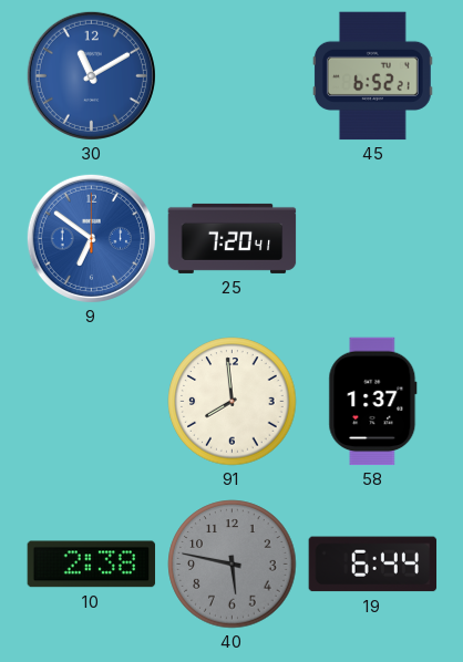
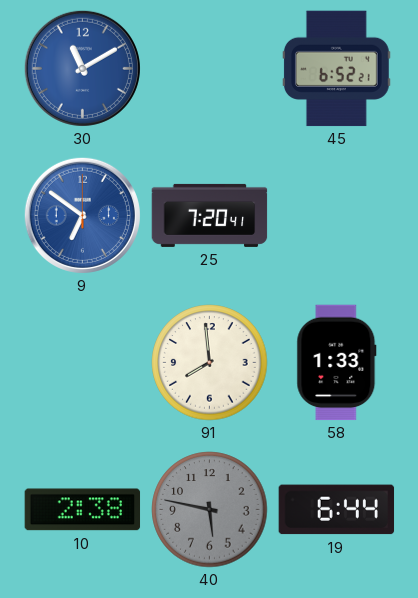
58: 1:37 -> 1:33 (337, 363)
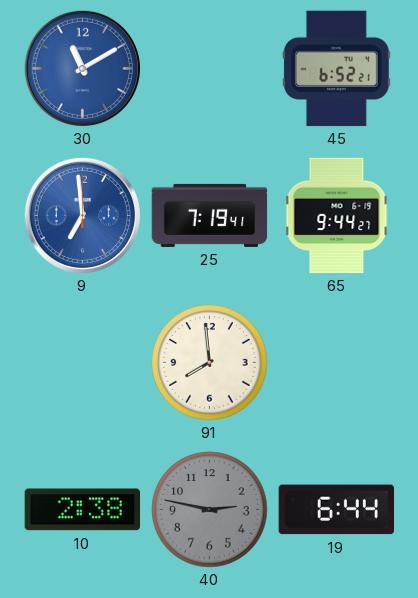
9: 6:51 -> 6:59 (82, 215)
25: 7:20 -> 7:19 (210, 215)
65: none -> 9:44 (337, 216)
58: 1:33 -> none (337, 363)
40: 5:47 -> 2:47 (210, 510)
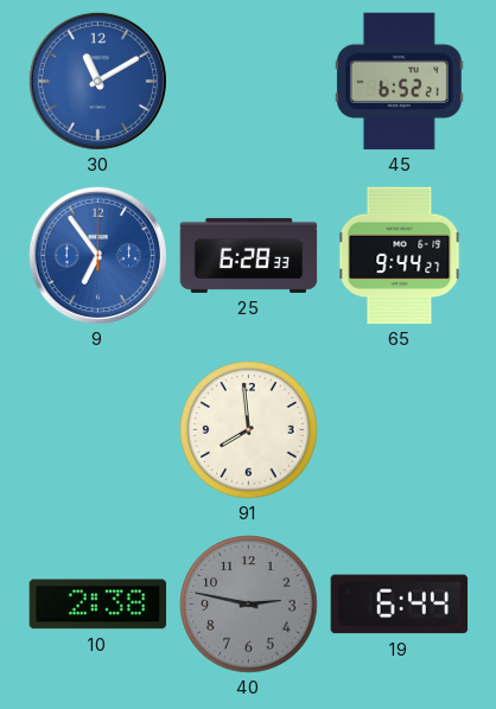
9: 6:59 -> 6:54 (97, 255)
25: 7:19 -> 6:28 (249, 255)
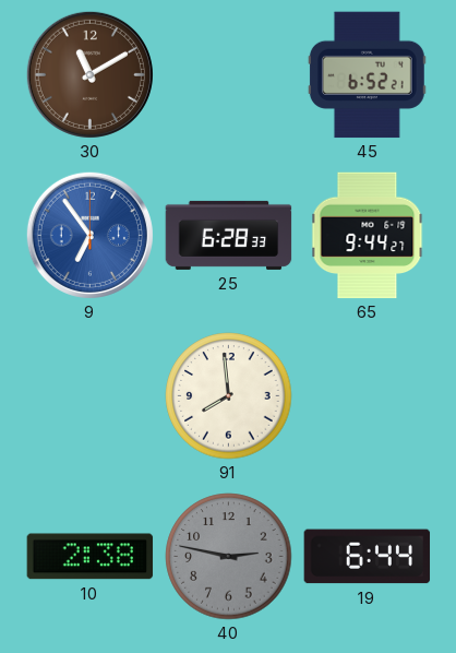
30 dial: blue -> brown (89, 74)
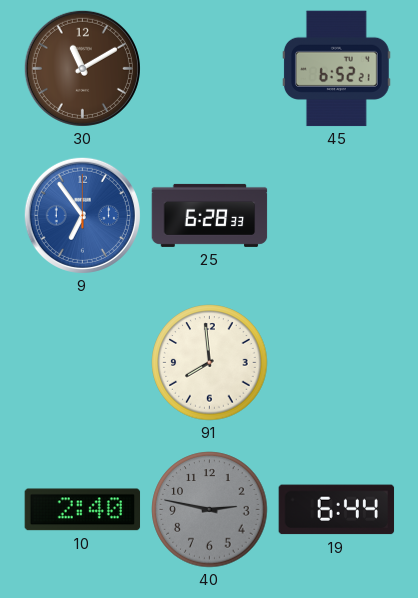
65: 9:44 -> none (368, 236)
10: 2:38 -> 2:40 (83, 510)
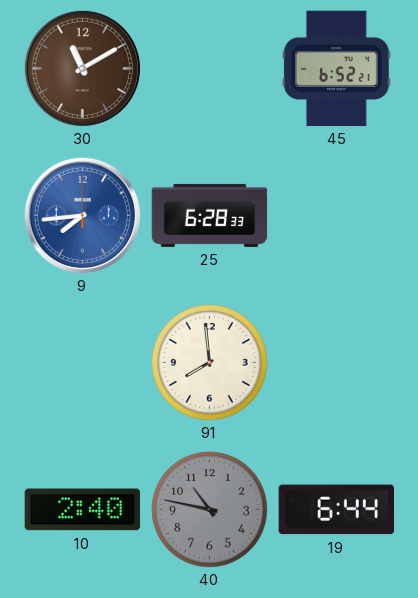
9: 6:54 -> 7:44 (82, 215)
40: 2:47 -> 10:47 (210, 510)
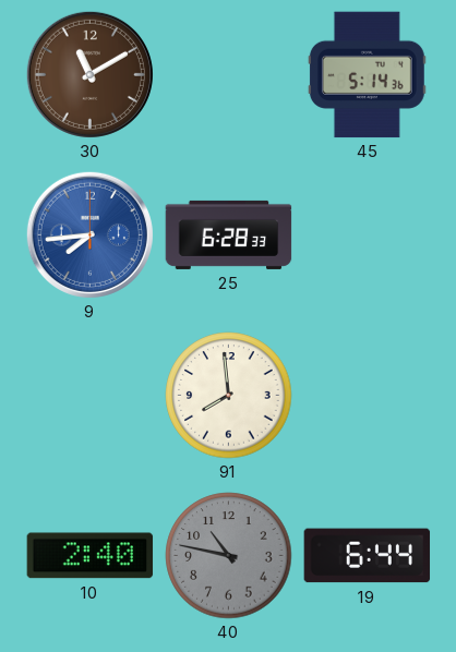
45: 6:52 -> 5:14 (367, 75)
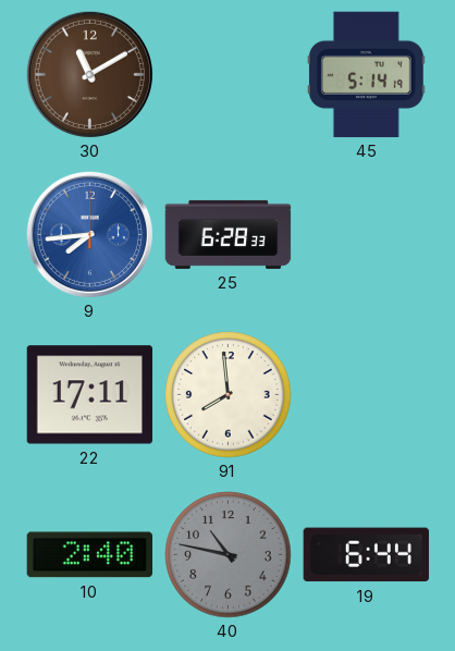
45: 5:14:36 -> 5:14:19 (366, 75)
22: none -> 17:11 (90, 395)
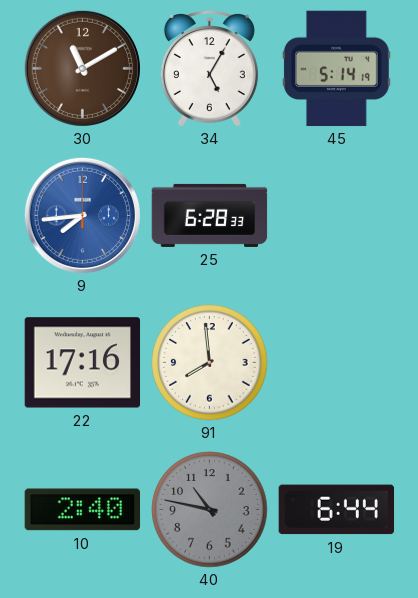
34: none -> 5:05 (209, 69)
22: 17:11 -> 17:16 (83, 363)
